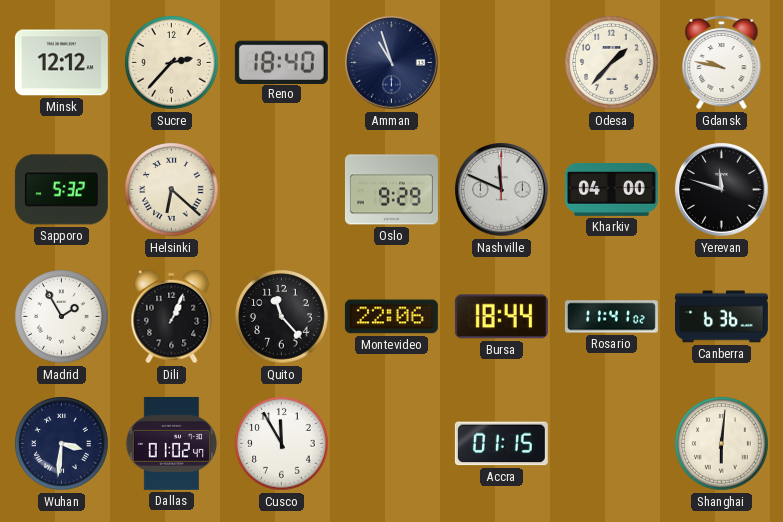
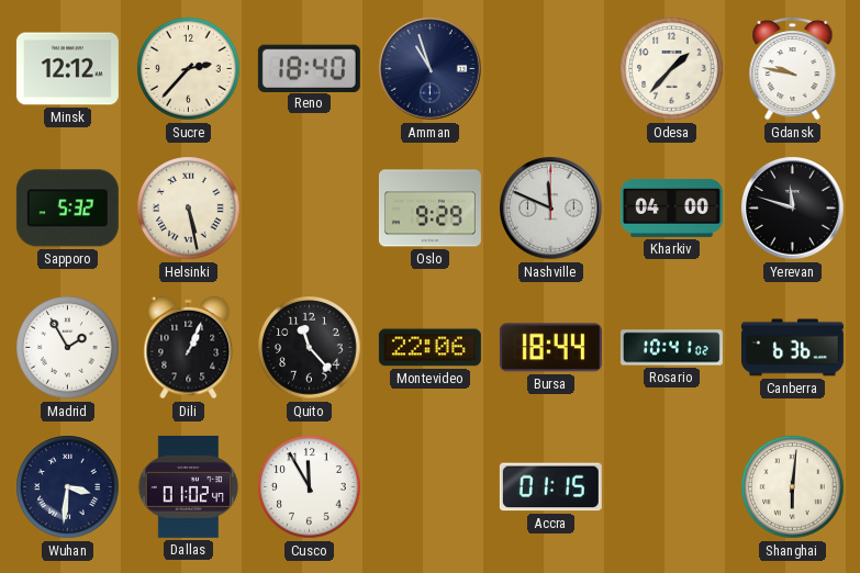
Helsinki: 6:22 -> 5:28 (189, 209)
Rosario: 11:41 -> 10:41 (671, 348)
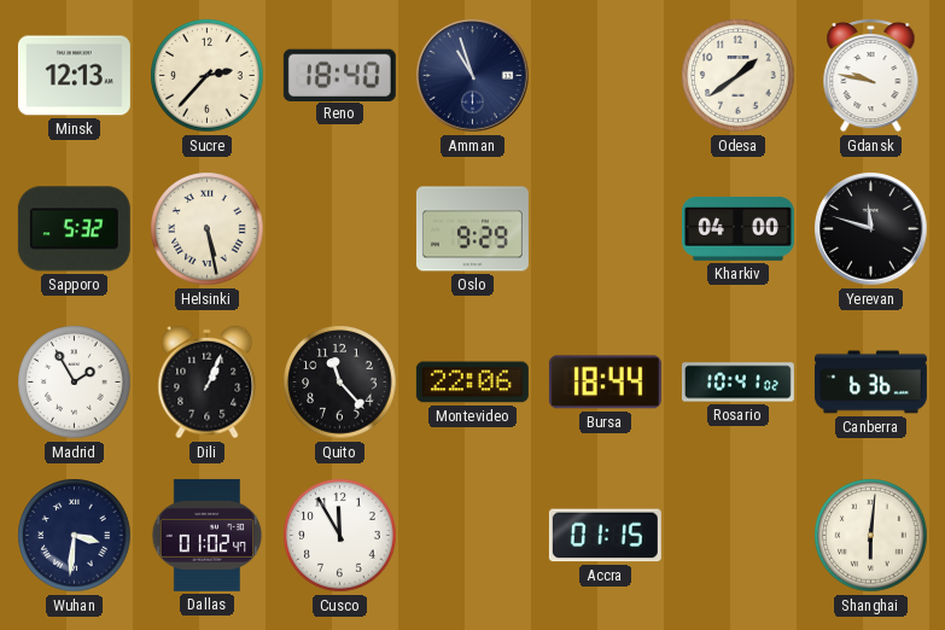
Minsk: 12:12 -> 12:13 (74, 76)
Odesa: 1:37 -> 1:39 (739, 76)
Nashville: 11:49 -> none (551, 209)
